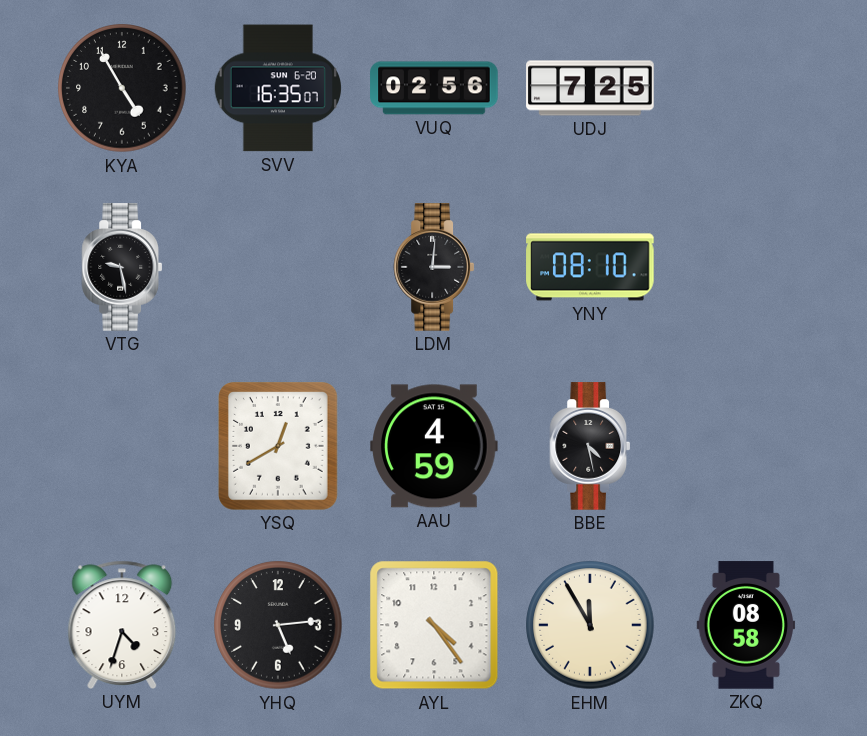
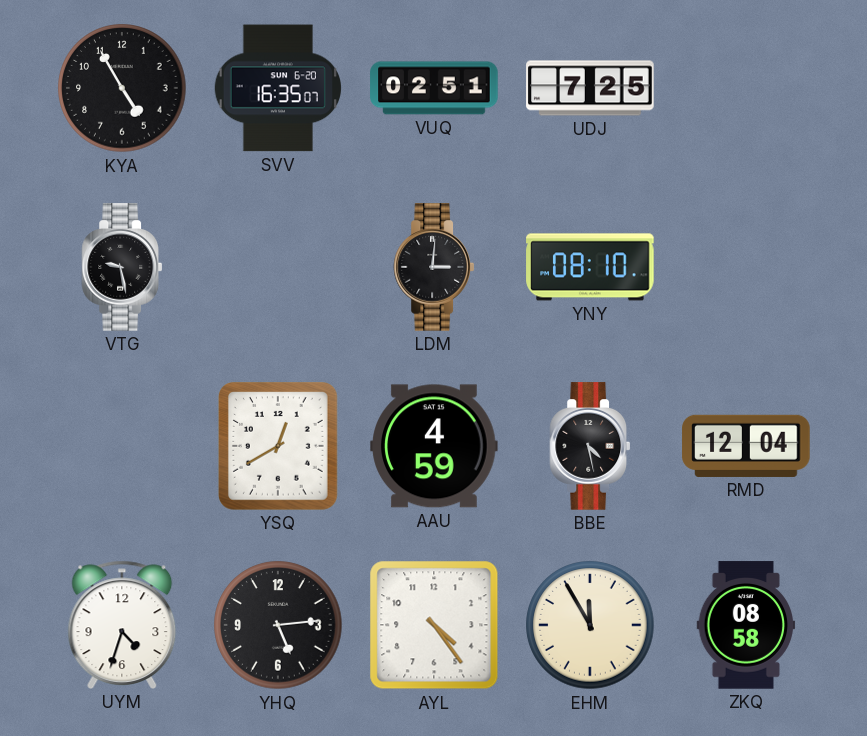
VUQ: 02:56 -> 02:51 (434, 88)
RMD: none -> 12:04 (746, 446)
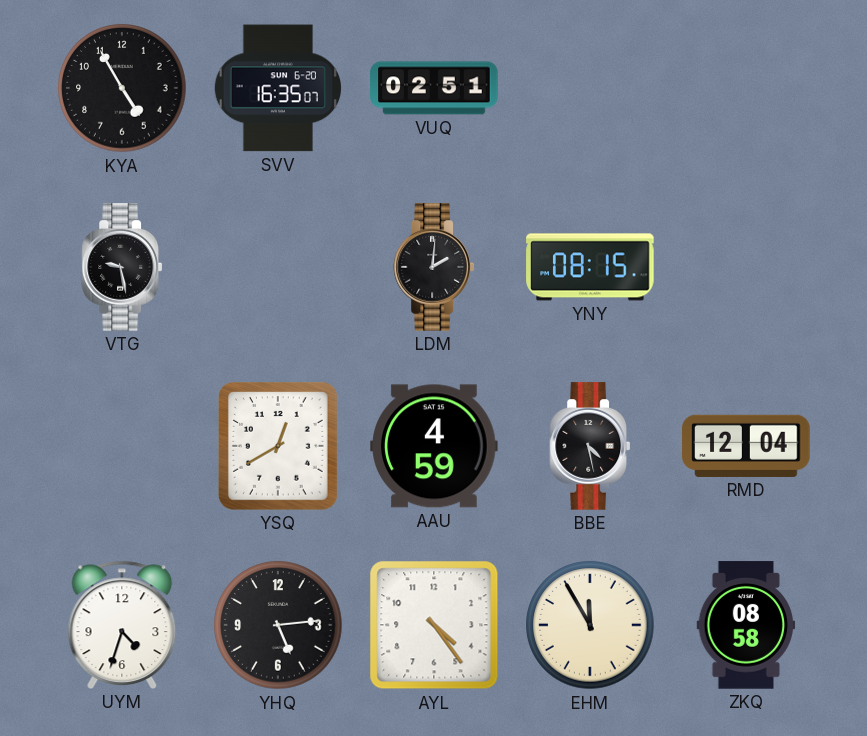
UDJ: 7:25 -> none (590, 88)
LDM: 3:01 -> 2:01 (433, 267)
YNY: 08:10 -> 08:15 (590, 267)
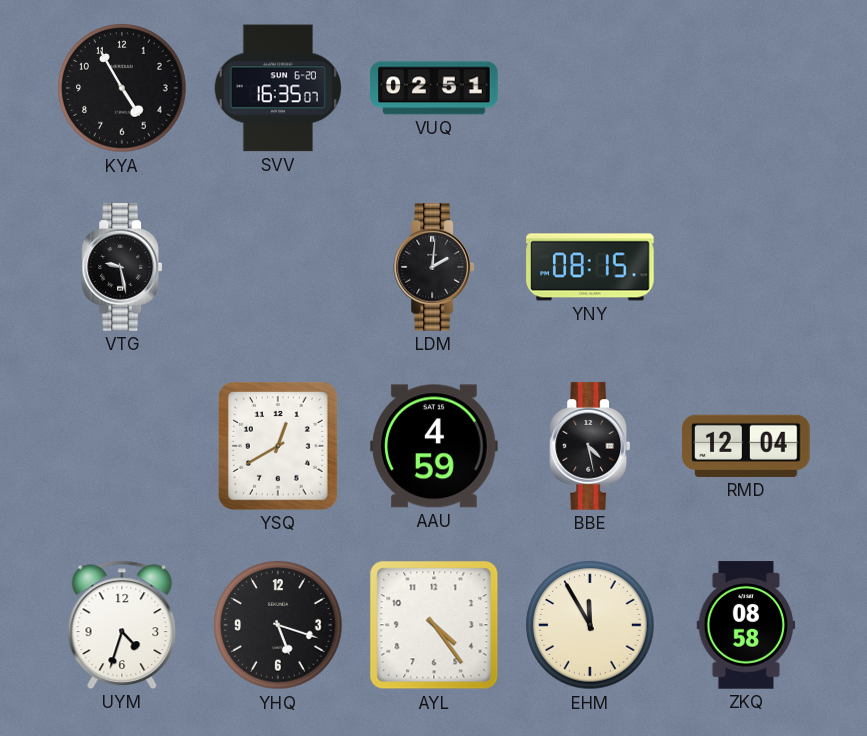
YHQ: 5:14 -> 5:18 (278, 625)
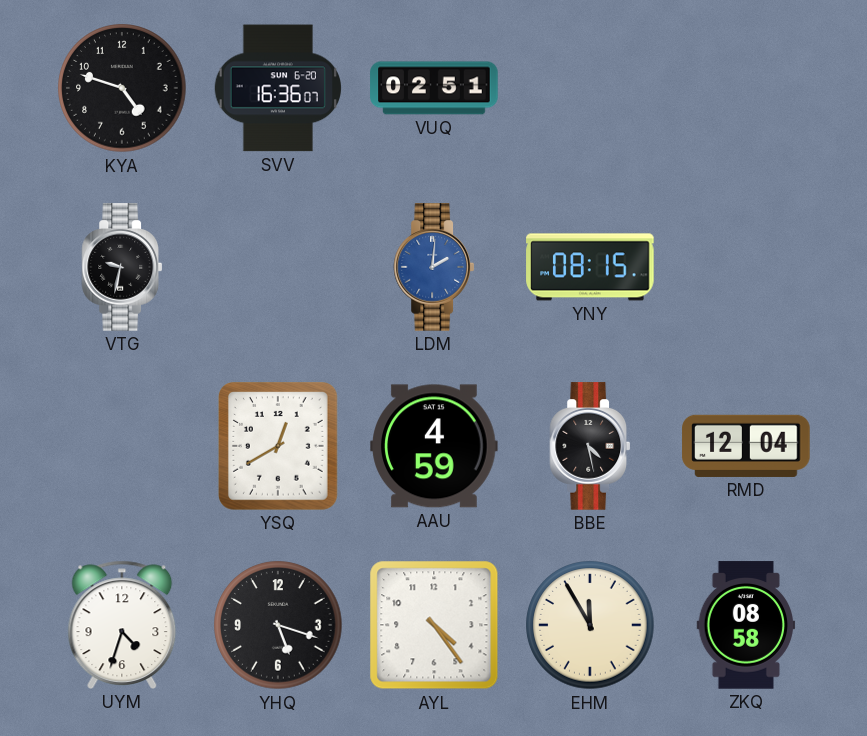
KYA: 4:55 -> 4:48 (122, 88)
SVV: 16:35 -> 16:36 (277, 88)
VTG: 9:28 -> 9:32 (121, 267)
LDM dial: black -> blue (433, 267)
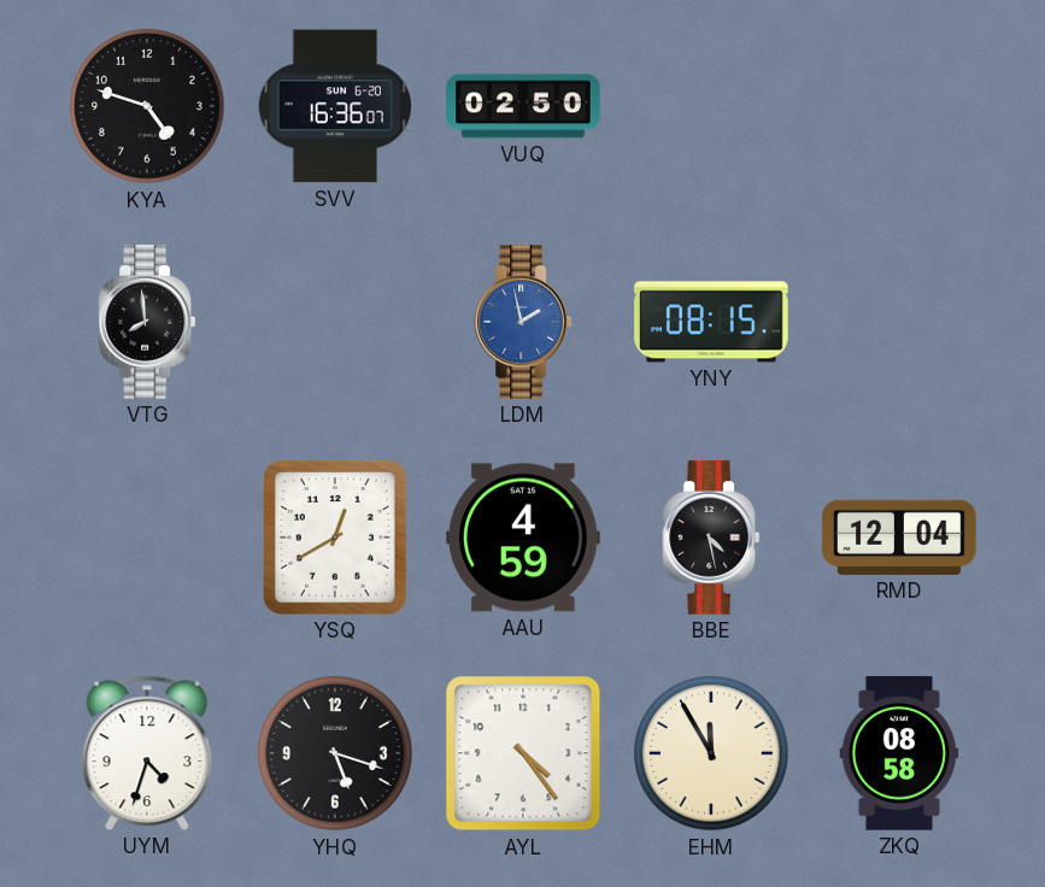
VUQ: 02:51 -> 02:50 (523, 106)
VTG: 9:32 -> 7:59 (146, 322)
LDM: 2:01 -> 1:58 (522, 322)
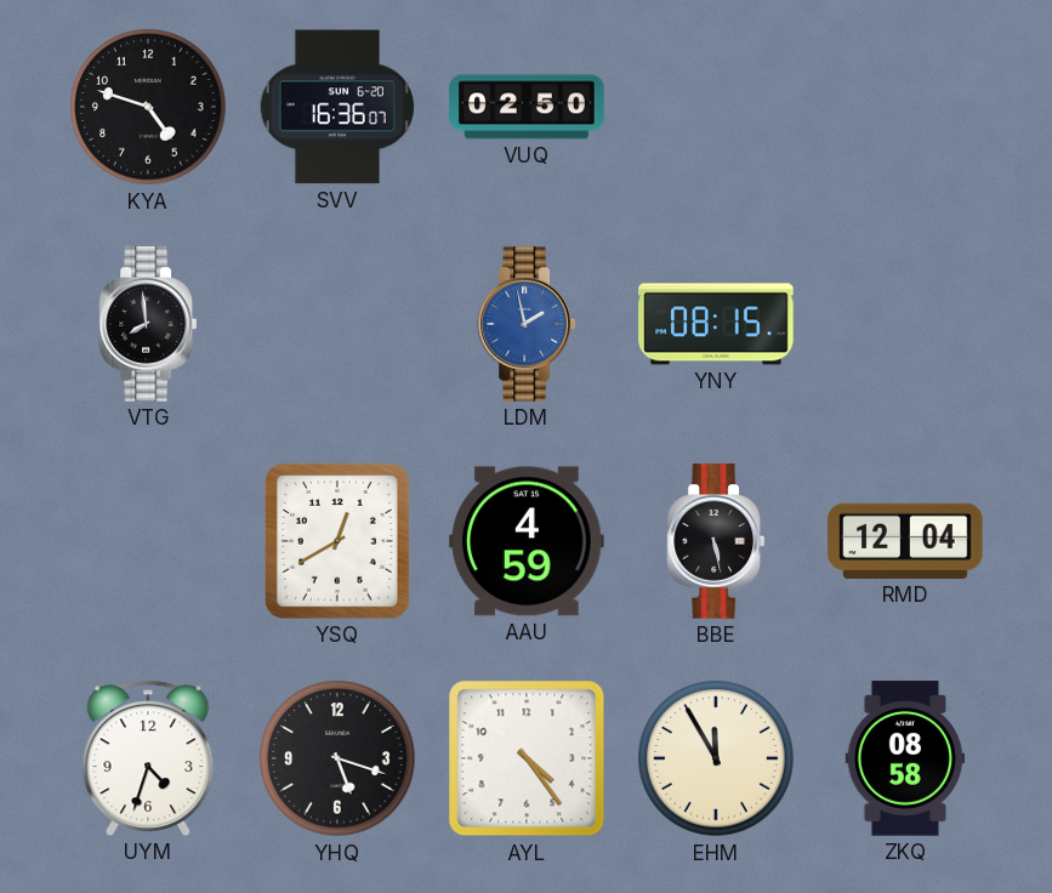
BBE: 4:28 -> 5:28 (715, 541)
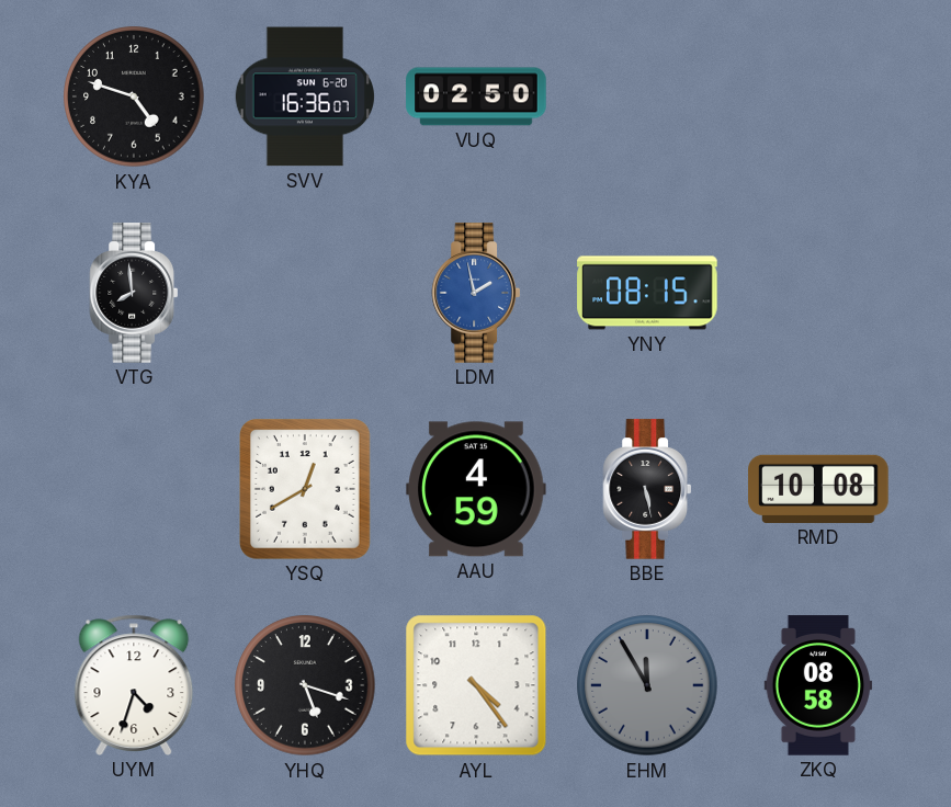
RMD: 12:04 -> 10:08 (818, 489)
EHM dial: cream -> grey (647, 685)
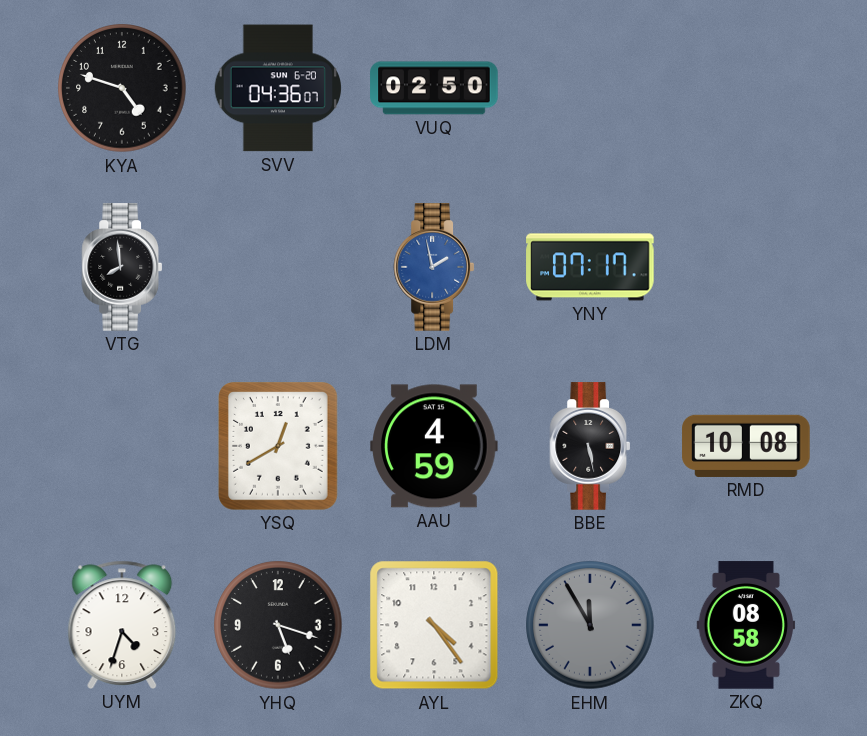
SVV: 16:36 -> 04:36 (277, 88)
YNY: 08:15 -> 07:17 (590, 267)
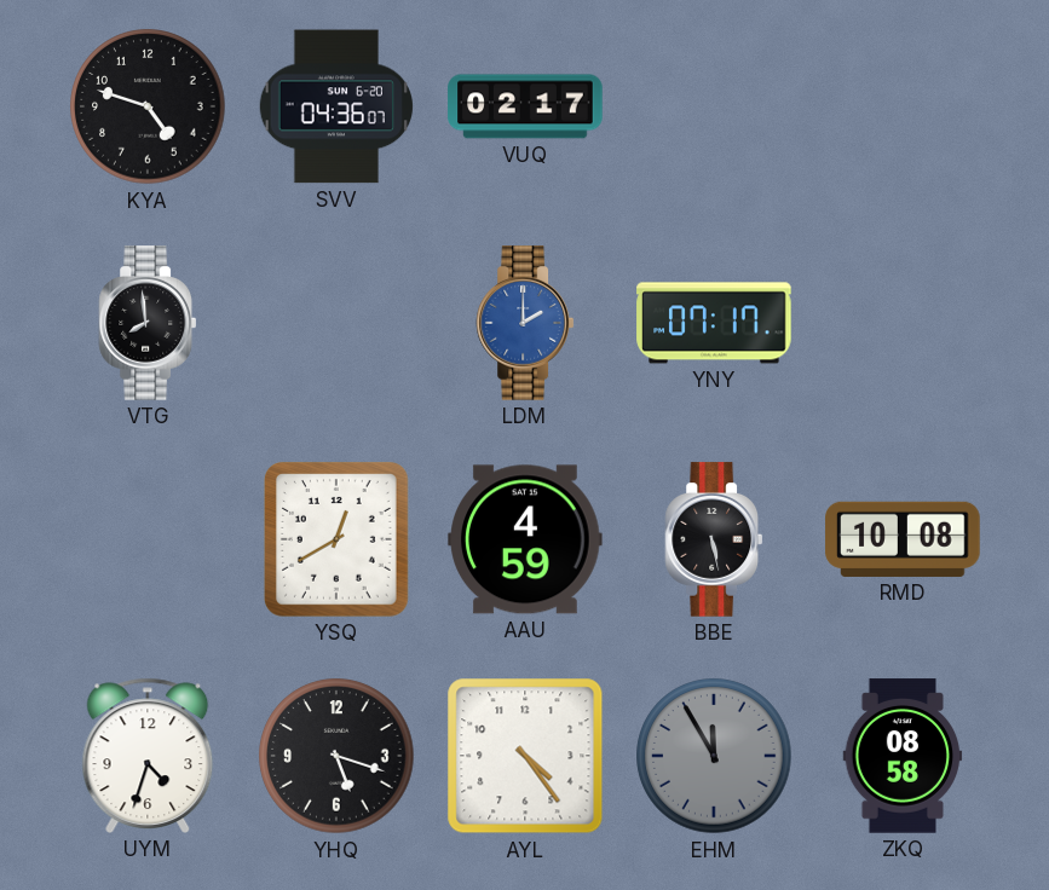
VUQ: 02:50 -> 02:17 (525, 106)
LDM: 1:58 -> 2:00 (524, 323)
